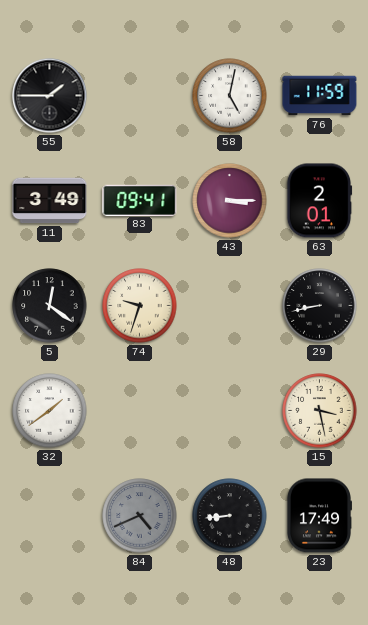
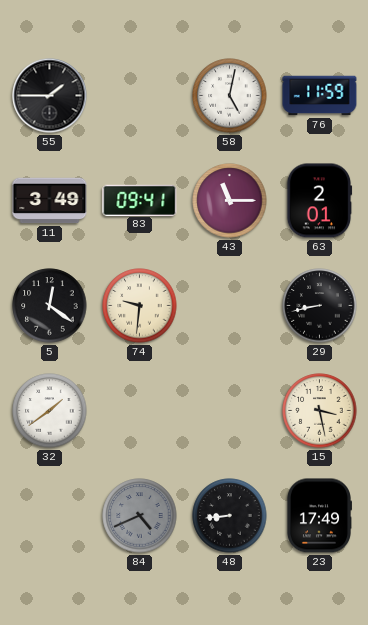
43: 3:15 -> 11:15 (230, 201)
74: 9:33 -> 9:31 (140, 306)
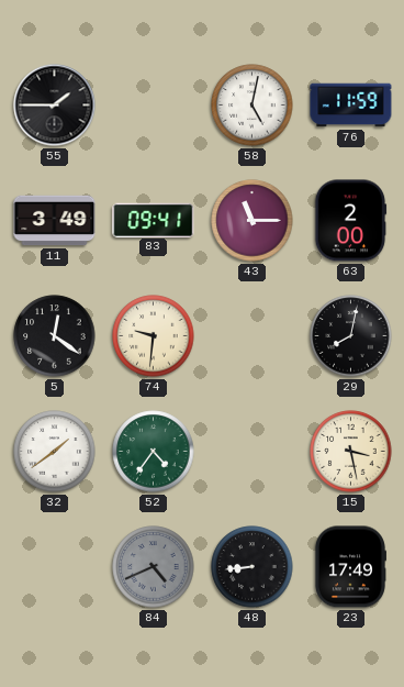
63: 2:01 -> 2:00 (350, 221)
29: 8:43 -> 8:02 (351, 336)
52: none -> 4:36 (154, 452)
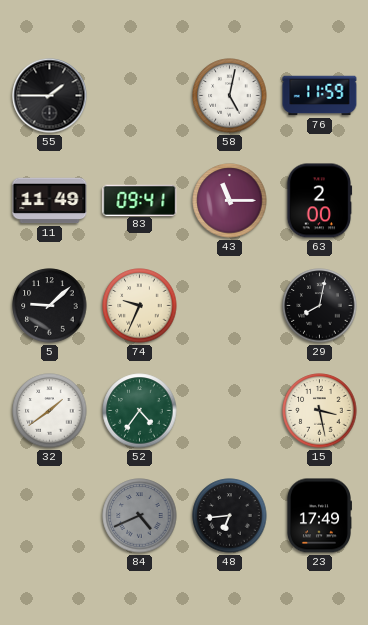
11: 3:49 -> 11:49 (50, 201)
5: 12:21 -> 9:08 (50, 306)
74: 9:31 -> 9:34 (140, 306)
48: 8:44 -> 6:44 (230, 516)
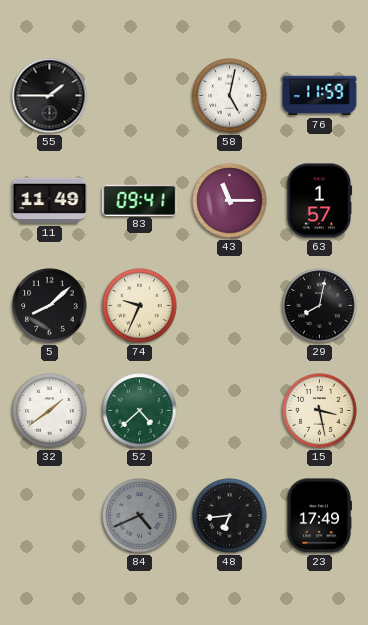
63: 2:00 -> 1:57 (319, 201)
5: 9:08 -> 8:08 (50, 306)
52: 4:36 -> 4:38 (140, 411)
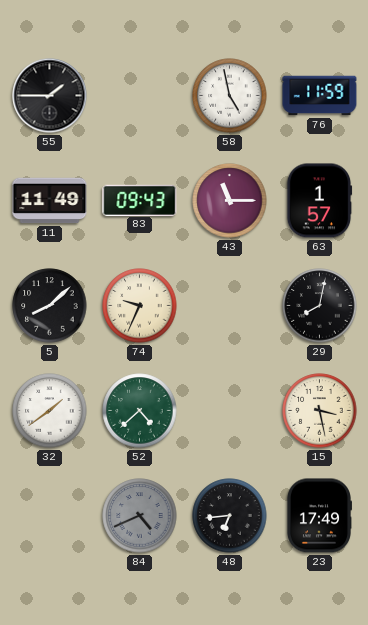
58: 5:02 -> 4:58 (230, 96)
83: 09:41 -> 09:43 (140, 200)
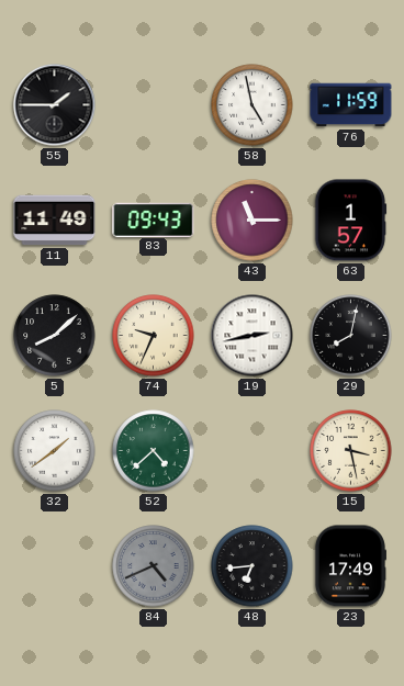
19: none -> 2:43 (252, 336)
